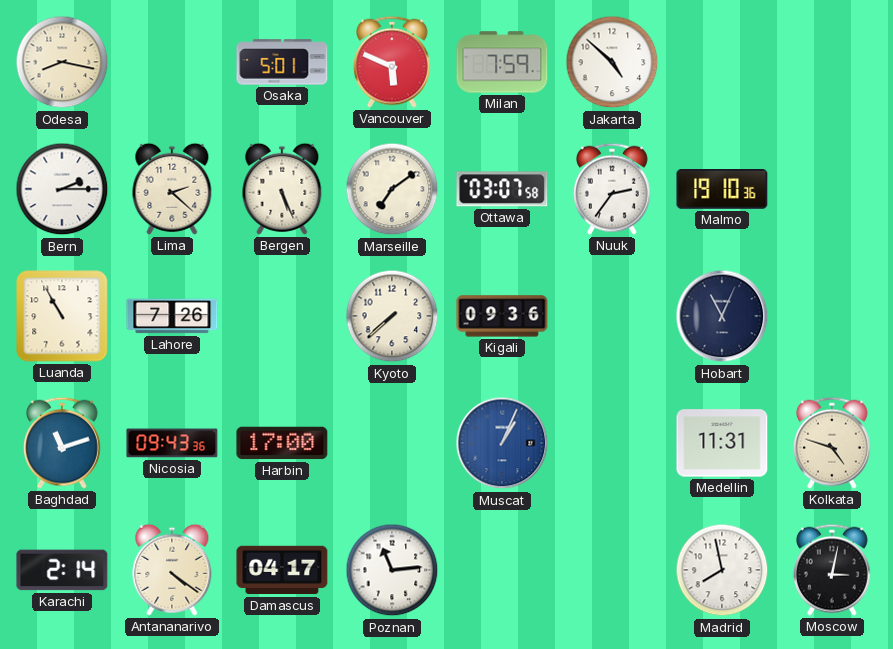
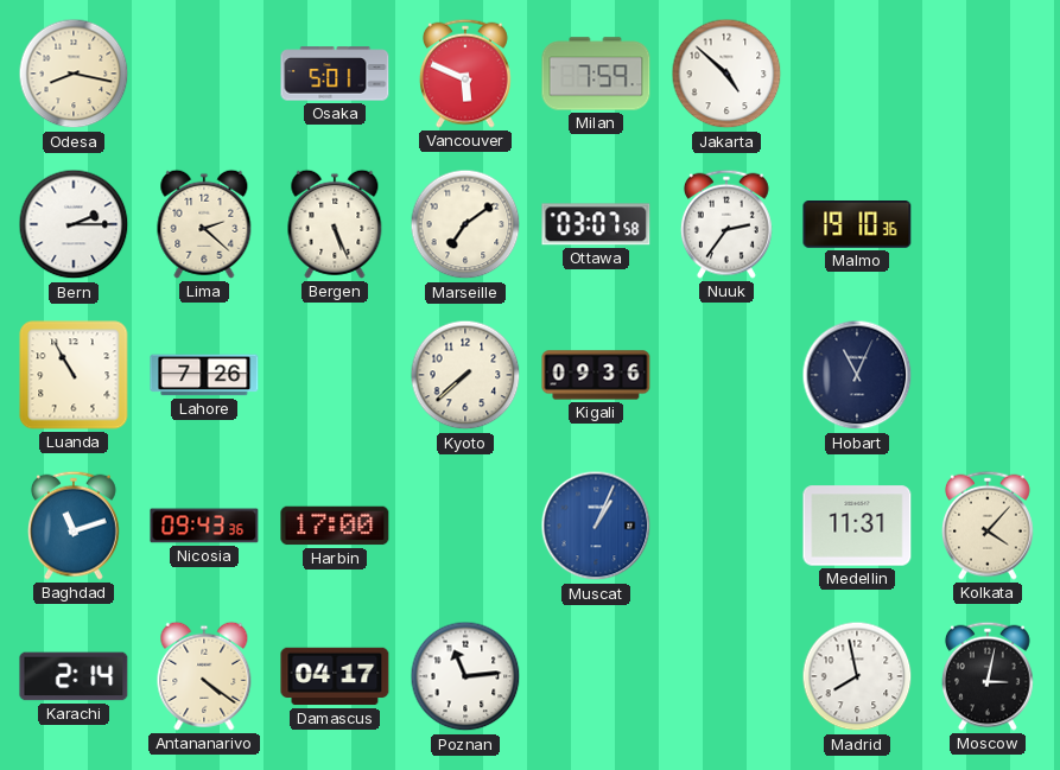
Kolkata: 4:48 -> 4:07 (988, 526)
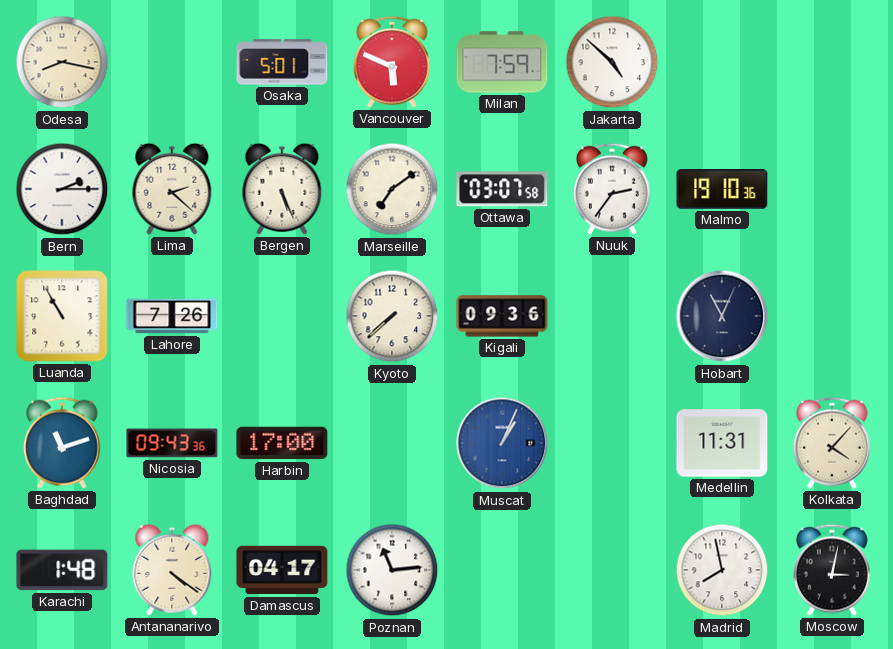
Karachi: 2:14 -> 1:48 (62, 570)
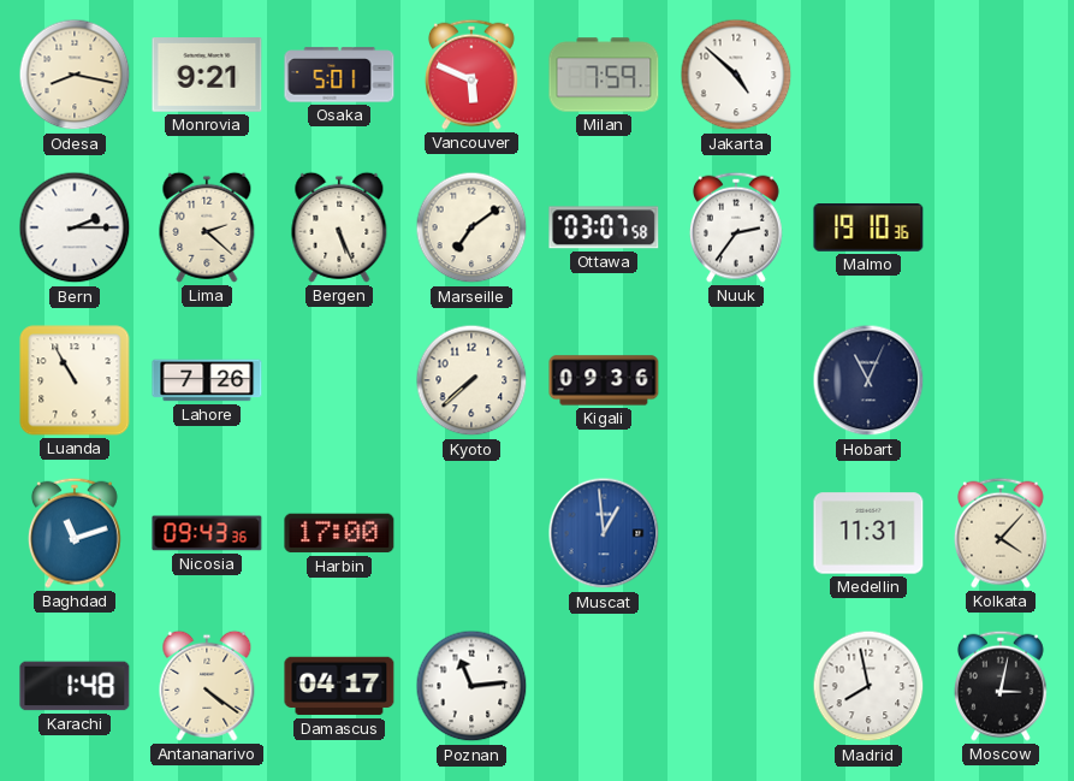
Monrovia: none -> 9:21 (207, 75)
Muscat: 1:04 -> 12:59 (604, 533)
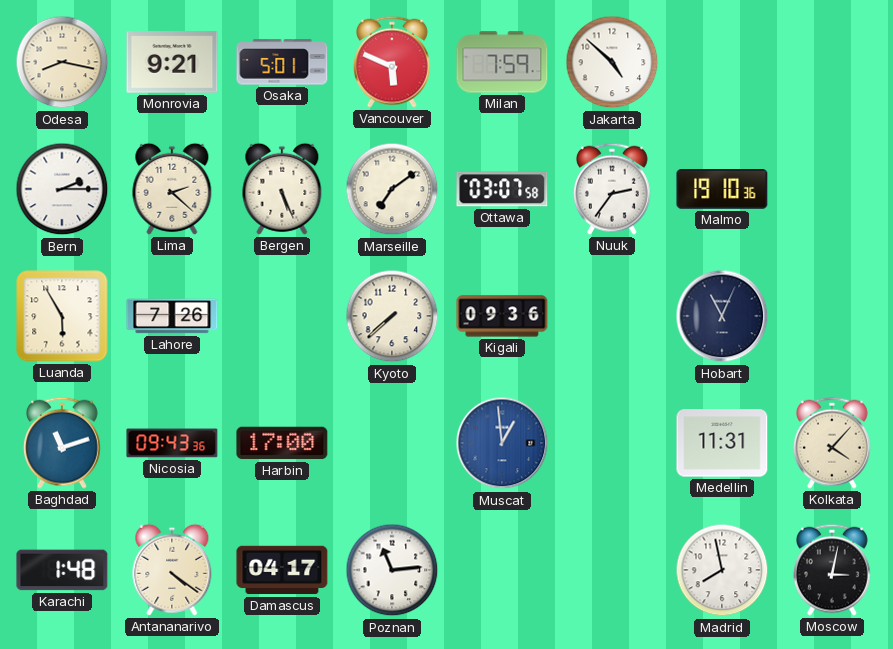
Luanda: 10:55 -> 5:55 (62, 316)
